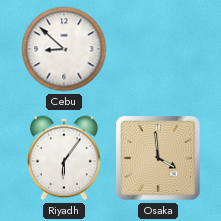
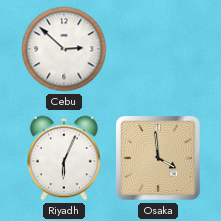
Cebu: 8:52 -> 2:52 (64, 49)
Riyadh: 6:06 -> 6:04 (64, 158)
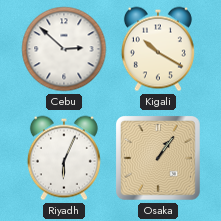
Kigali: none -> 10:20 (158, 49)
Osaka: 3:59 -> 1:06 (159, 159)
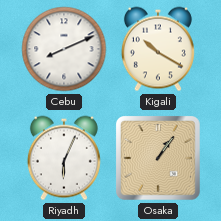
Cebu: 2:52 -> 8:11 (64, 49)
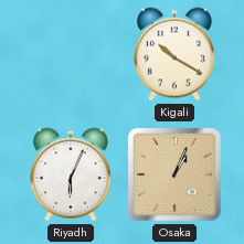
Cebu: 8:11 -> none (64, 49)
Osaka: 1:06 -> 1:04 (176, 176)
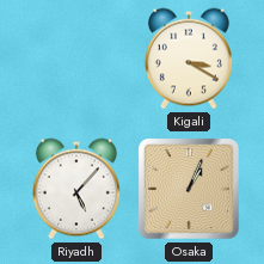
Kigali: 10:20 -> 3:20 (189, 59)
Riyadh: 6:04 -> 5:07 (76, 189)
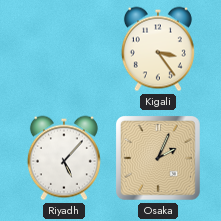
Kigali: 3:20 -> 3:24 (158, 49)
Osaka: 1:04 -> 2:04 (159, 159)
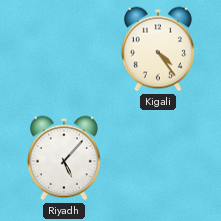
Kigali: 3:24 -> 4:24 (158, 49)
Osaka: 2:04 -> none (159, 159)
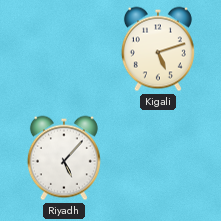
Kigali: 4:24 -> 5:12 (158, 49)
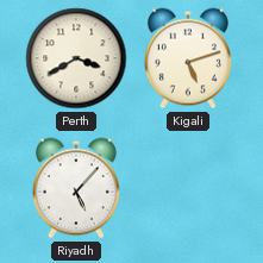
Perth: none -> 3:40 (76, 58)
